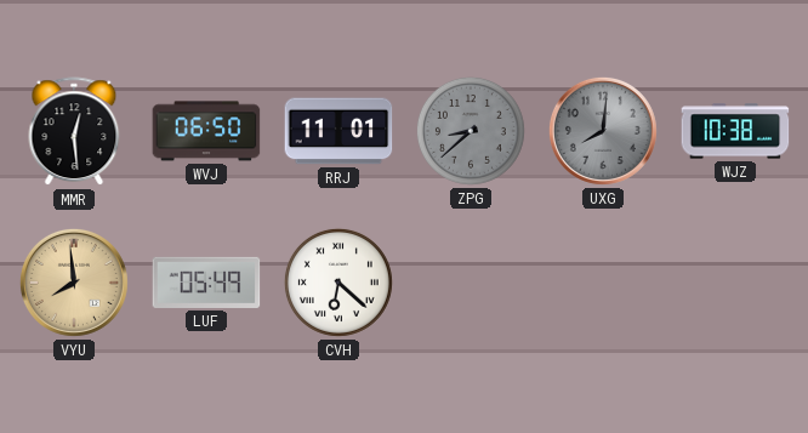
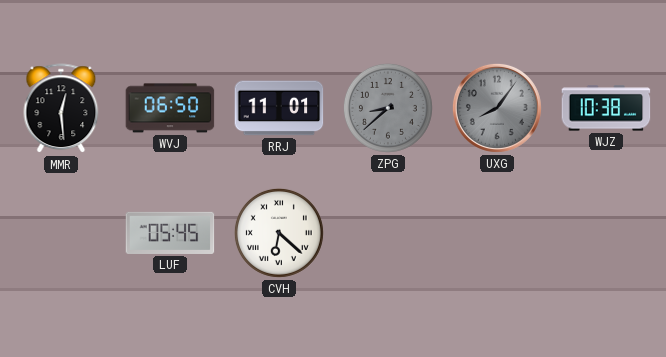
UXG: 8:01 -> 8:06 (497, 108)
VYU: 7:59 -> none (74, 283)
LUF: 05:49 -> 05:45 (170, 233)
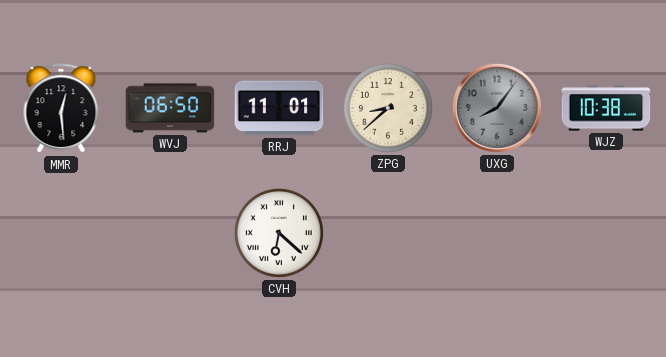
ZPG dial: grey -> cream (388, 108)
LUF: 05:45 -> none (170, 233)
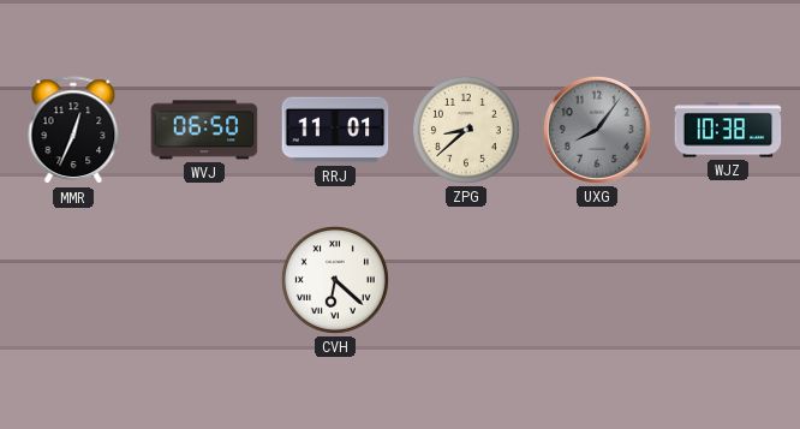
MMR: 12:29 -> 12:34 (73, 131)
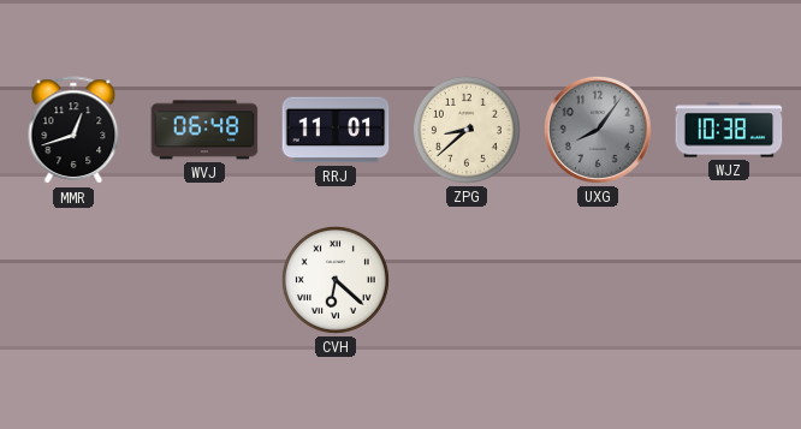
MMR: 12:34 -> 12:42 (73, 131)
WVJ: 06:50 -> 06:48 (204, 130)
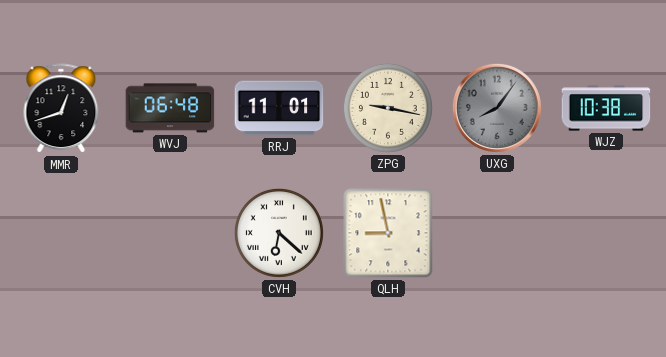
ZPG: 8:38 -> 9:17 (388, 108)
QLH: none -> 8:58 (388, 233)
